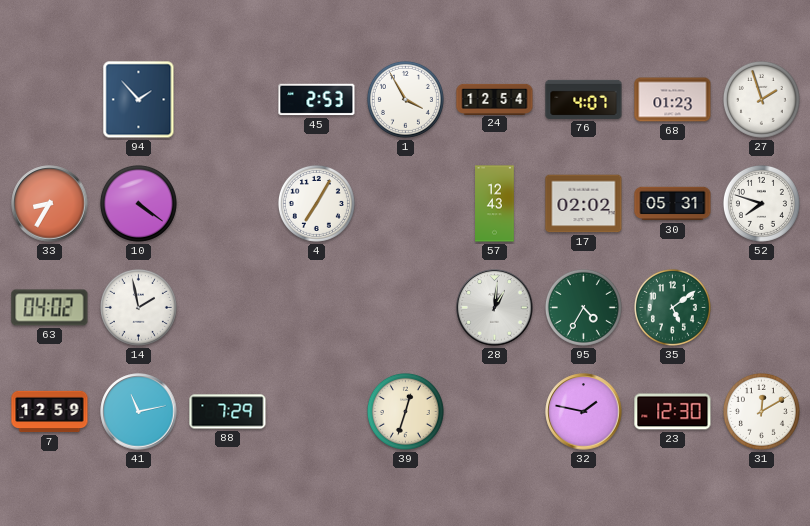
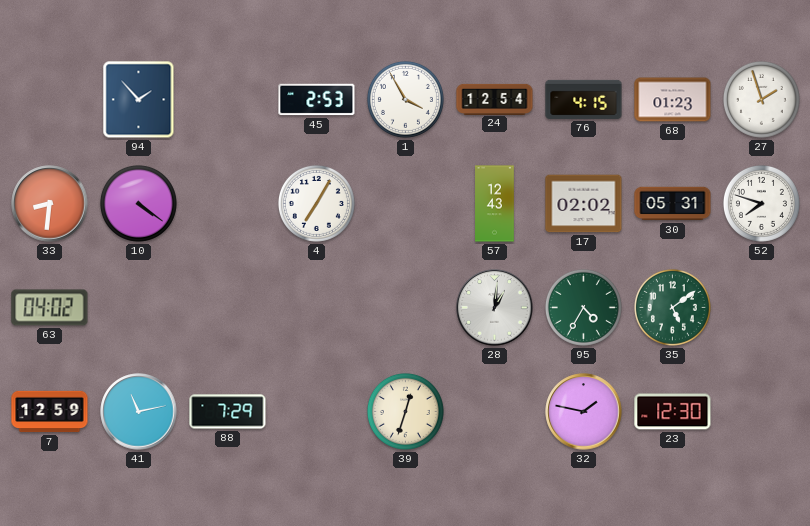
76: 4:07 -> 4:15 (584, 99)
33: 8:35 -> 8:31 (50, 204)
14: 1:58 -> none (138, 307)
31: 12:10 -> none (761, 411)
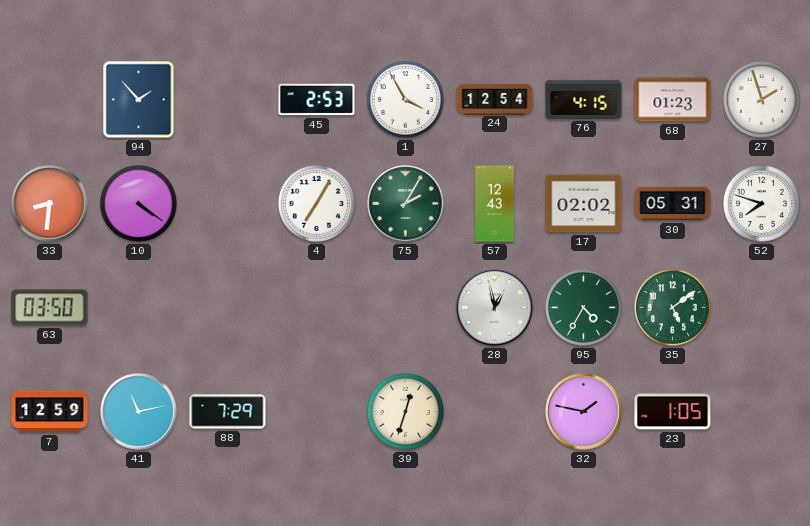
75: none -> 2:05 (406, 204)
63: 04:02 -> 03:50 (50, 308)
28: 1:01 -> 12:58 (495, 308)
23: 12:30 -> 1:05 (673, 412)
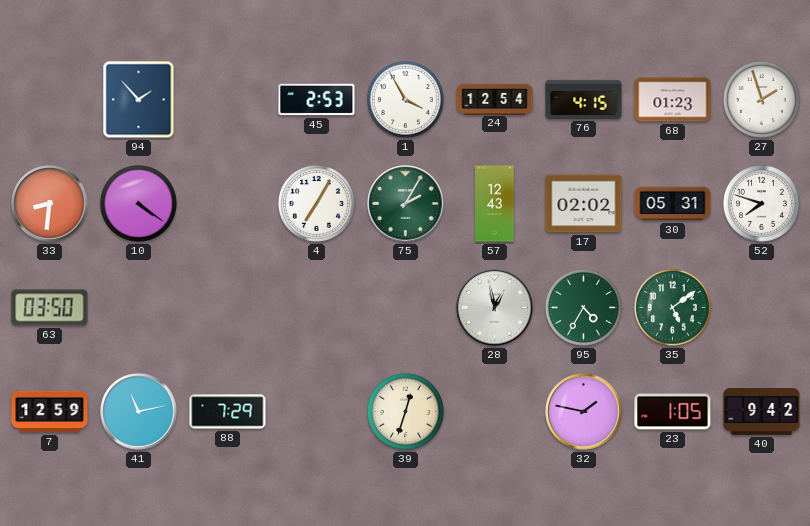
40: none -> 9:42 (762, 411)
